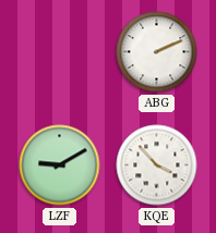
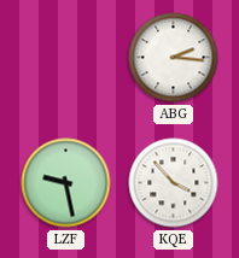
ABG: 2:11 -> 2:16 (174, 58)
LZF: 9:10 -> 9:28 (66, 183)
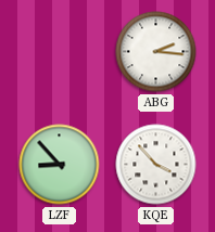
LZF: 9:28 -> 8:53 (60, 165)
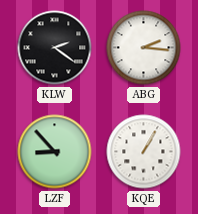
KLW: none -> 2:21 (55, 48)
KQE: 3:53 -> 1:05 (144, 152)
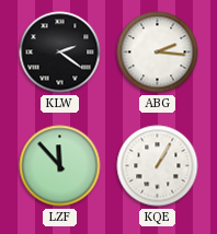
LZF: 8:53 -> 11:53 (60, 166)
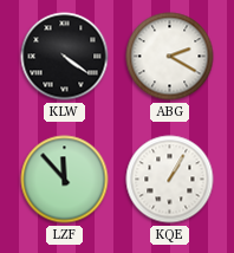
KLW: 2:21 -> 4:21 (65, 57)
ABG: 2:16 -> 2:20 (170, 57)
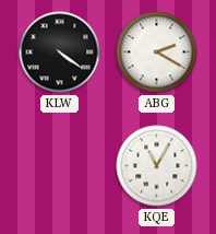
LZF: 11:53 -> none (65, 180)
KQE: 1:05 -> 11:05 (157, 166)
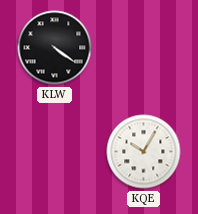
ABG: 2:20 -> none (157, 52)
KQE: 11:05 -> 10:05 (144, 152)
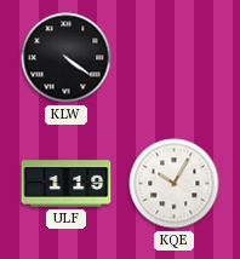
ULF: none -> 1:19 (67, 184)
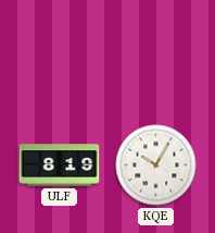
KLW: 4:21 -> none (67, 58)
ULF: 1:19 -> 8:19 (60, 165)
